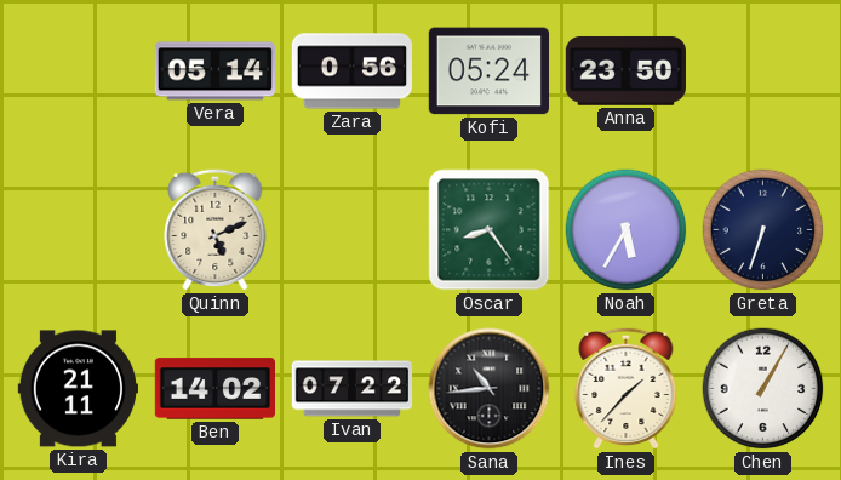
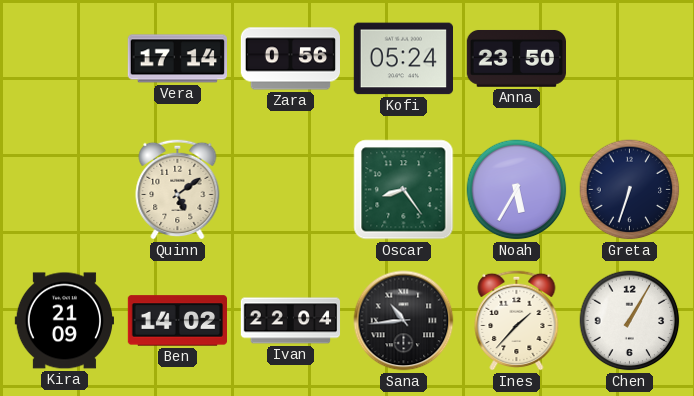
Vera: 05:14 -> 17:14 (177, 59)
Quinn: 5:11 -> 5:09 (178, 189)
Kira: 21:11 -> 21:09 (64, 321)
Ivan: 07:22 -> 22:04 (291, 321)
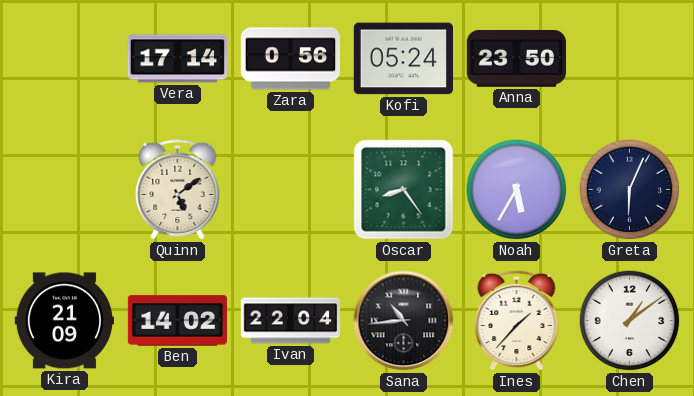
Greta: 6:33 -> 6:04 (630, 190)
Chen: 1:05 -> 1:09 (630, 321)
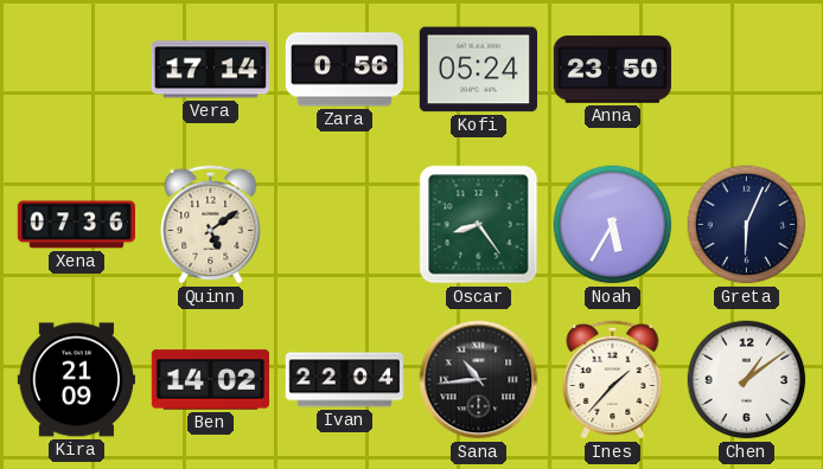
Xena: none -> 07:36 (76, 225)
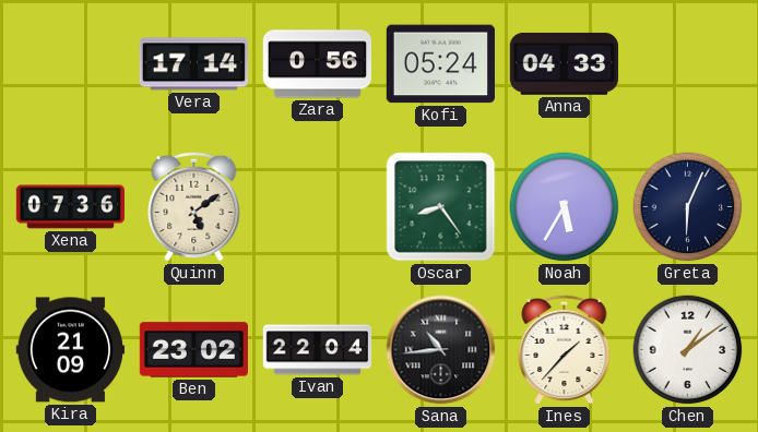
Anna: 23:50 -> 04:33 (564, 63)
Ben: 14:02 -> 23:02 (193, 350)
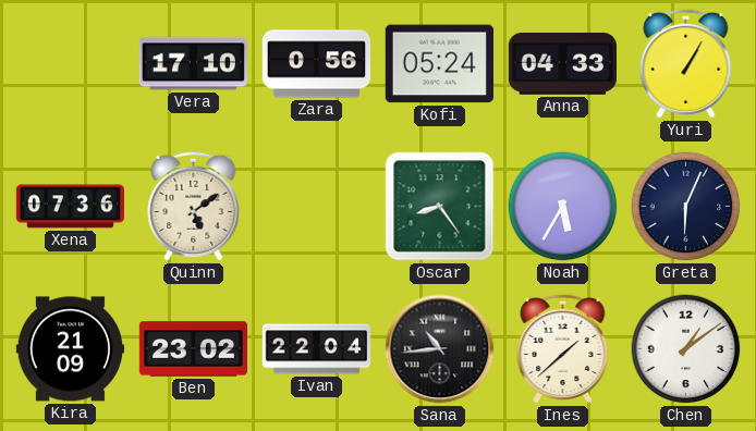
Vera: 17:14 -> 17:10 (193, 64)
Yuri: none -> 1:05 (686, 63)
Ines: 1:37 -> 1:38 (563, 348)
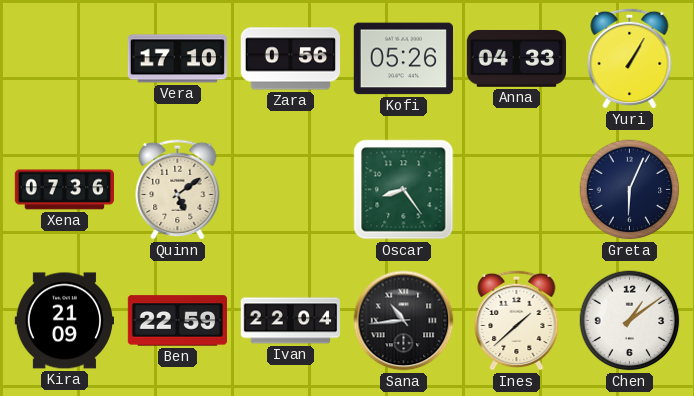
Kofi: 05:24 -> 05:26 (403, 59)
Noah: 5:35 -> none (563, 207)
Ben: 23:02 -> 22:59 (177, 321)
